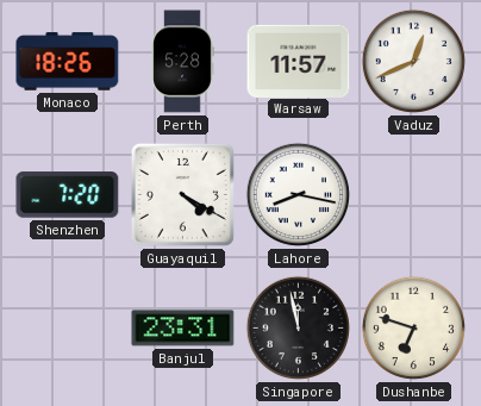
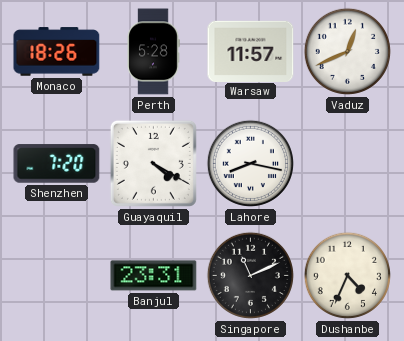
Singapore: 11:58 -> 11:11 (250, 275)
Dushanbe: 6:48 -> 4:34 (347, 275)
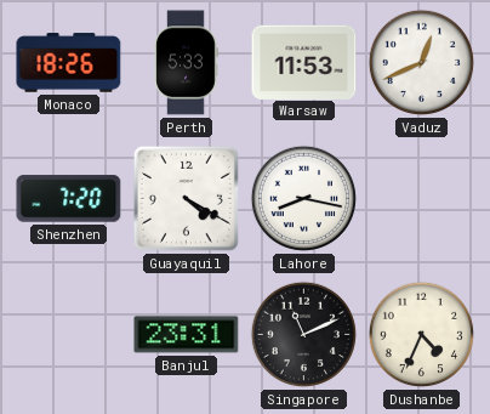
Perth: 5:28 -> 5:33 (186, 63)
Warsaw: 11:57 -> 11:53 (304, 62)
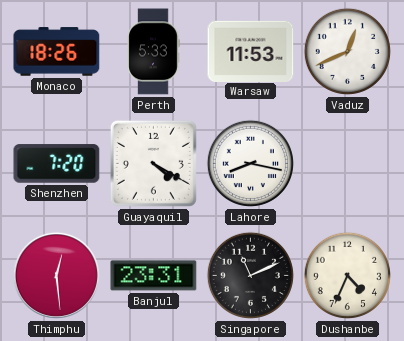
Thimphu: none -> 12:29 (56, 275)
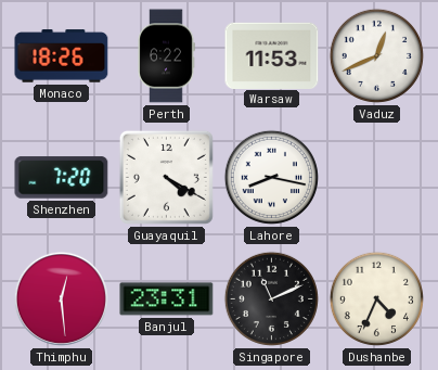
Perth: 5:33 -> 6:22 (166, 56)
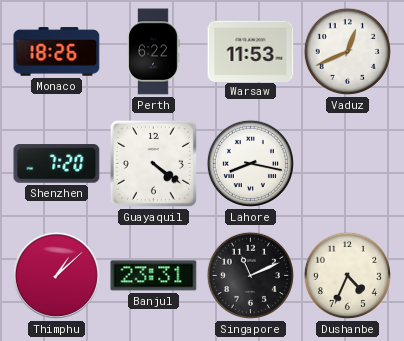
Guayaquil: 4:20 -> 4:21 (153, 163)
Thimphu: 12:29 -> 1:08 (56, 275)
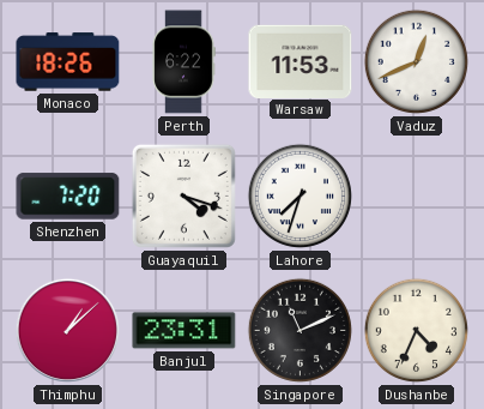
Guayaquil: 4:21 -> 4:18 (183, 196)
Lahore: 8:17 -> 7:33 (300, 196)
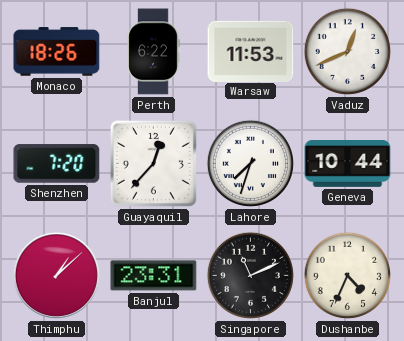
Guayaquil: 4:18 -> 12:37 (153, 163)
Geneva: none -> 10:44 (348, 164)
